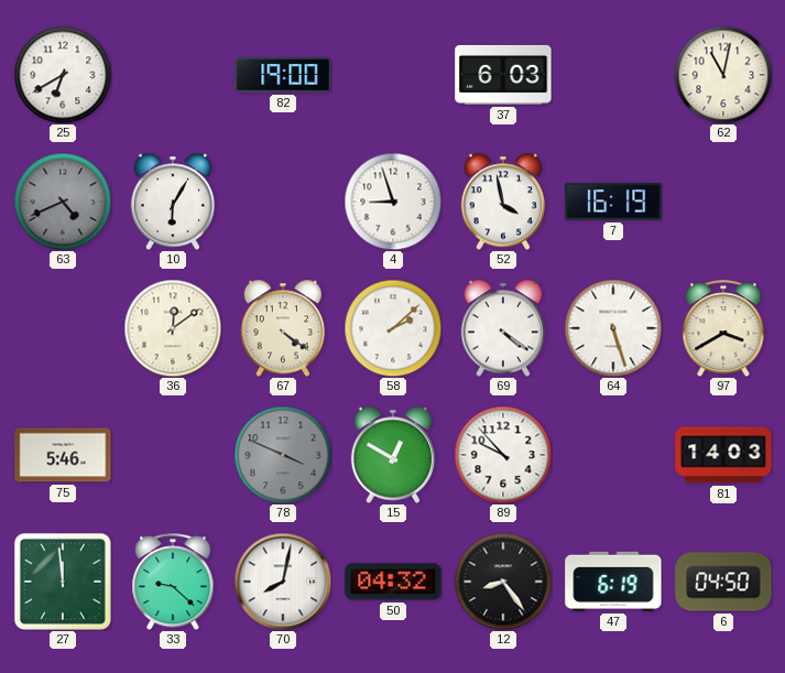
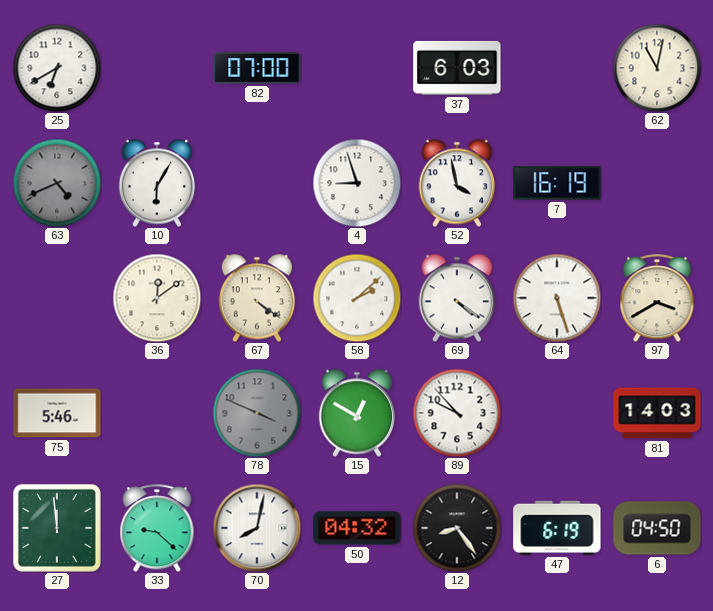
82: 19:00 -> 07:00 (257, 68)
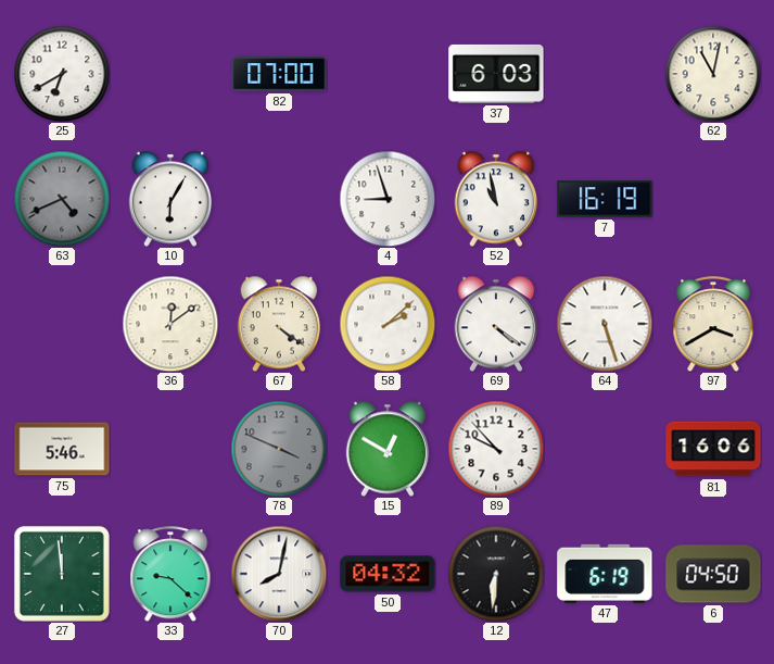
52: 3:58 -> 10:58 (496, 199)
81: 14:03 -> 16:06 (713, 449)
12: 8:24 -> 6:31 (496, 574)
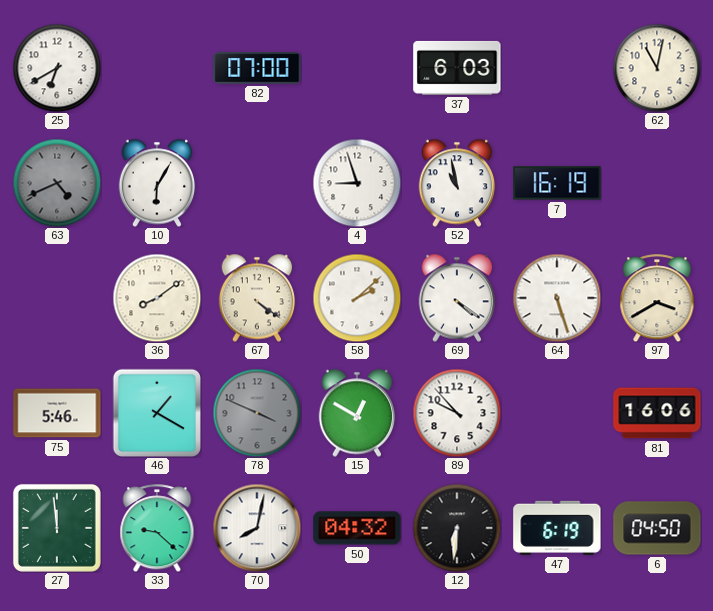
36: 12:09 -> 8:09 (157, 298)
46: none -> 1:20 (157, 413)
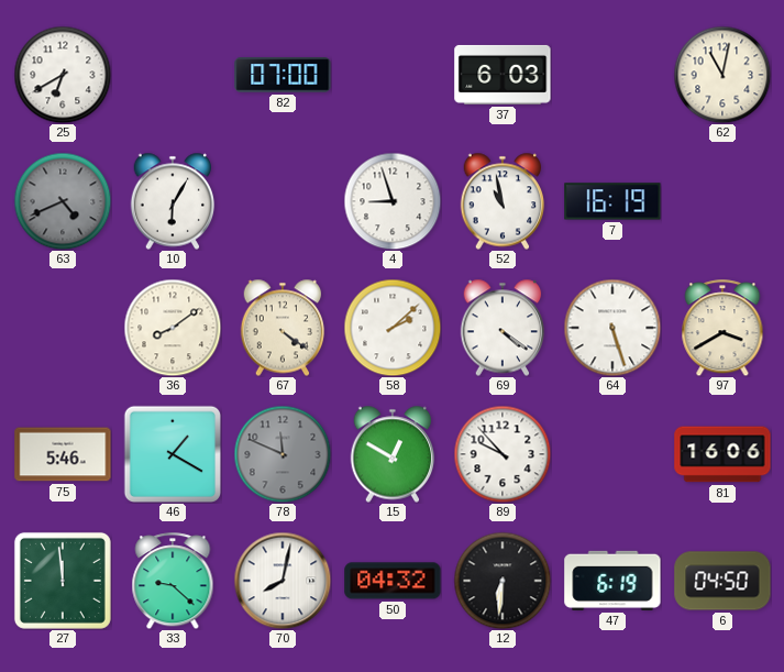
78: 3:49 -> 11:49 (283, 454)
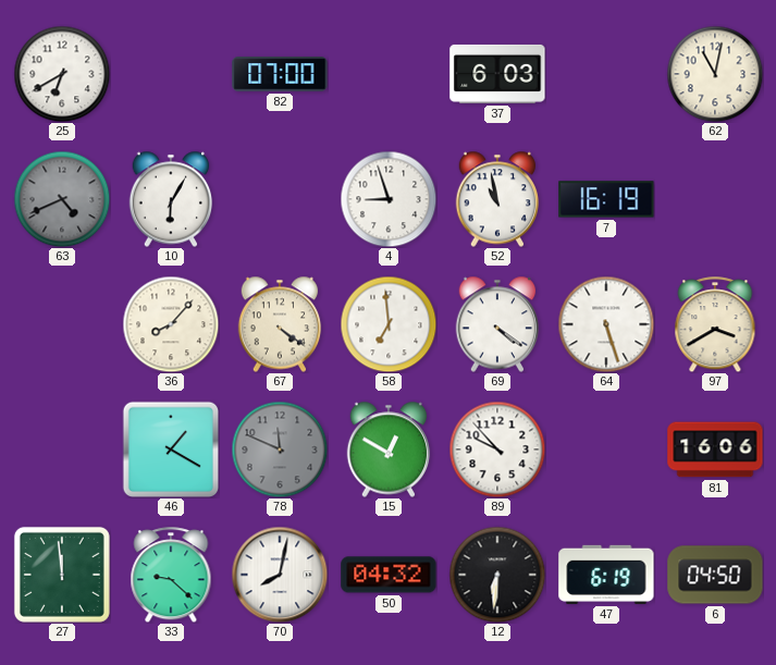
36: 8:09 -> 8:07 (171, 324)
58: 2:08 -> 6:59 (389, 324)
75: 5:46 -> none (63, 454)
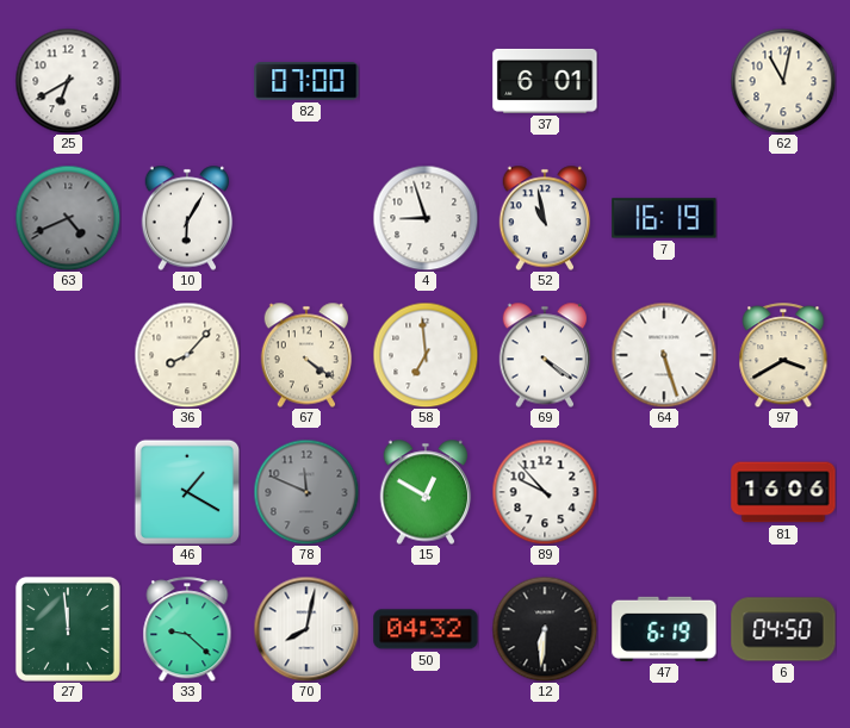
37: 6:03 -> 6:01 (545, 81)
